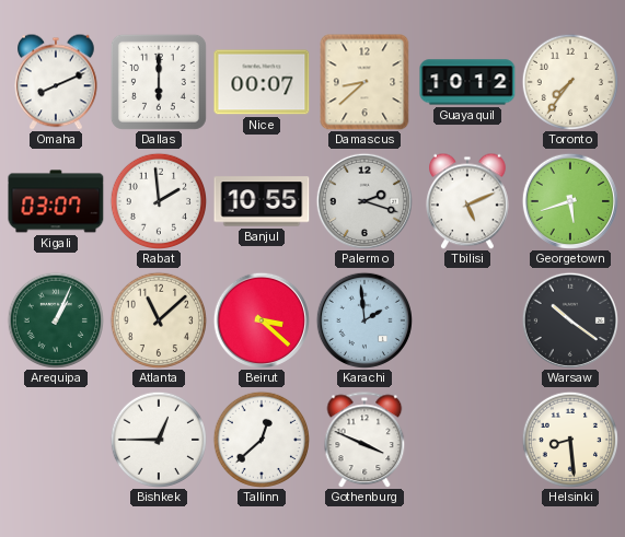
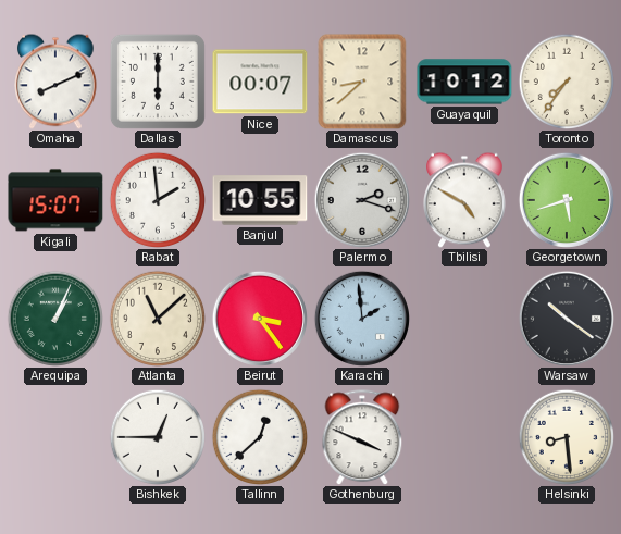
Kigali: 03:07 -> 15:07 (55, 200)
Tbilisi: 5:11 -> 4:50 (465, 200)
Beirut: 3:22 -> 3:24 (260, 319)
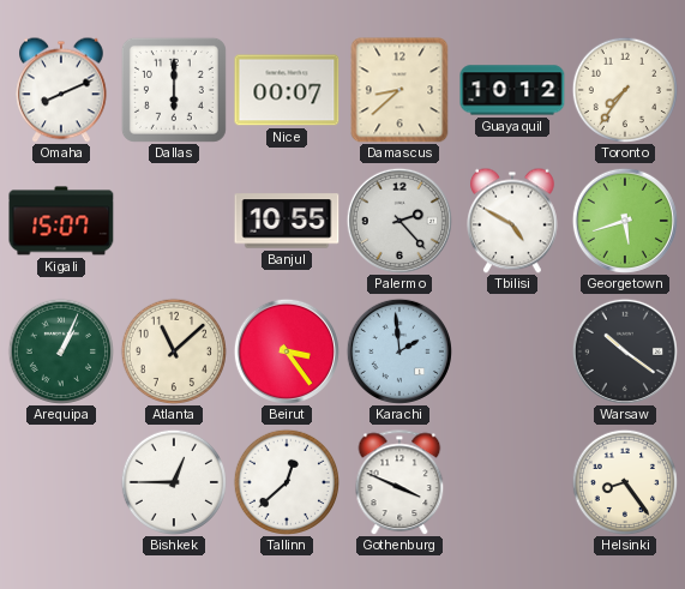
Rabat: 1:59 -> none (157, 199)
Palermo: 2:18 -> 2:23 (399, 221)
Helsinki: 8:29 -> 8:24 (624, 481)
